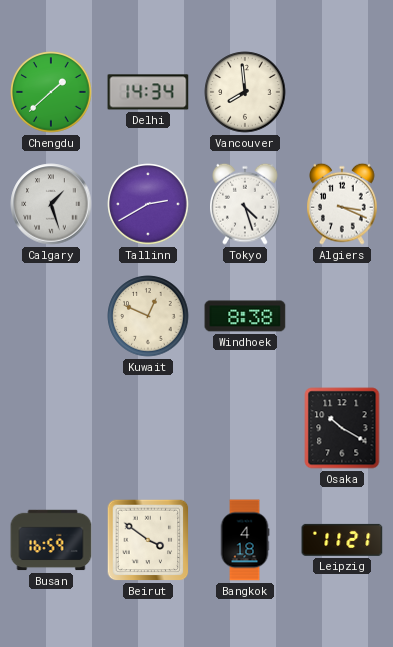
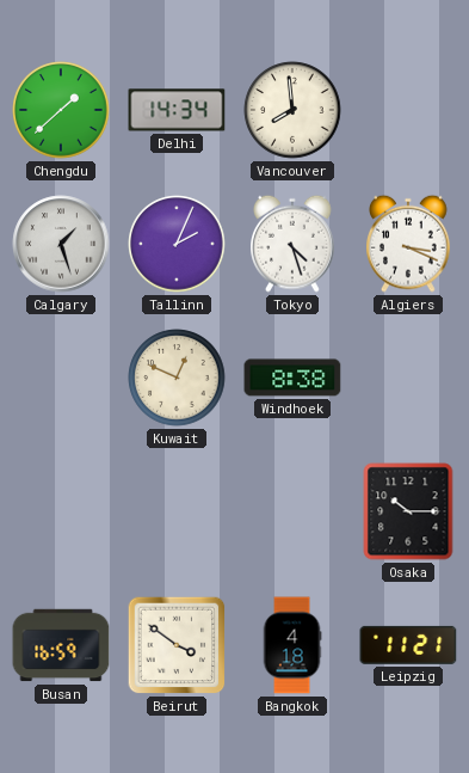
Tallinn: 2:40 -> 2:04 (177, 244)
Osaka: 10:20 -> 10:15 (408, 511)
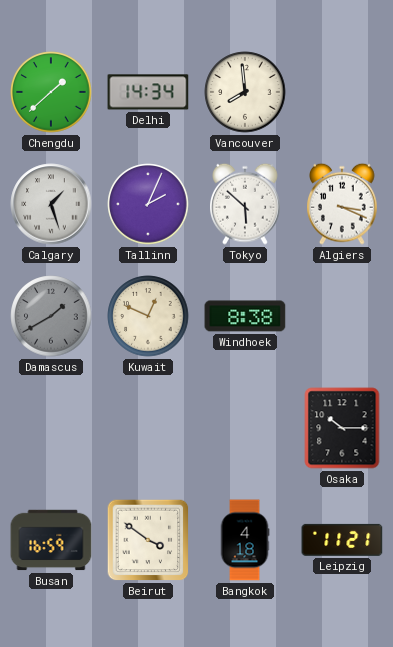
Tokyo: 4:27 -> 5:52 (246, 204)
Damascus: none -> 1:40 (51, 316)
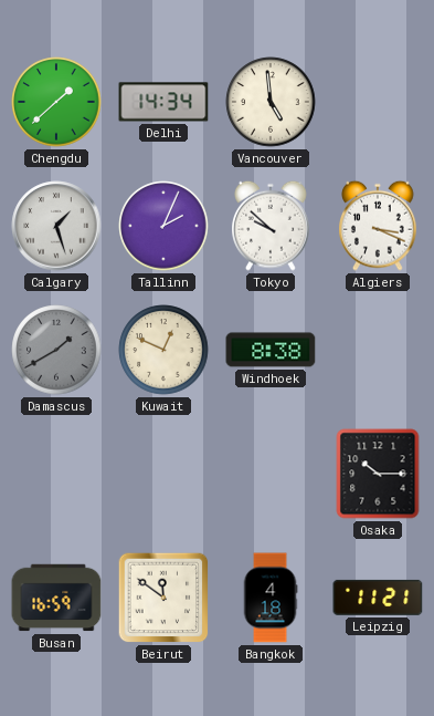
Vancouver: 7:59 -> 4:59 (271, 102)
Tokyo: 5:52 -> 9:52 (272, 226)
Beirut: 3:51 -> 11:51 (163, 598)
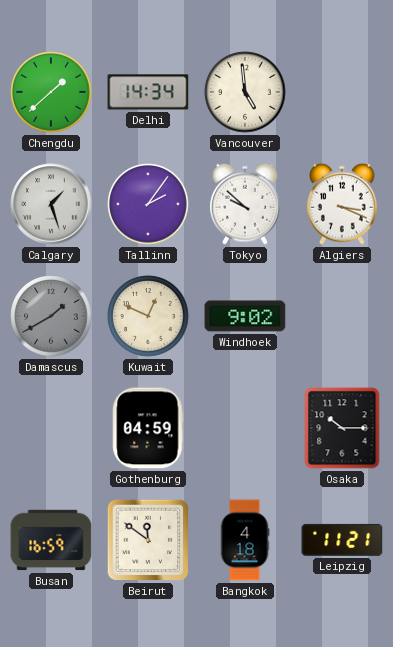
Tallinn: 2:04 -> 2:06 (148, 204)
Windhoek: 8:38 -> 9:02 (245, 316)
Gothenburg: none -> 04:59 (148, 428)
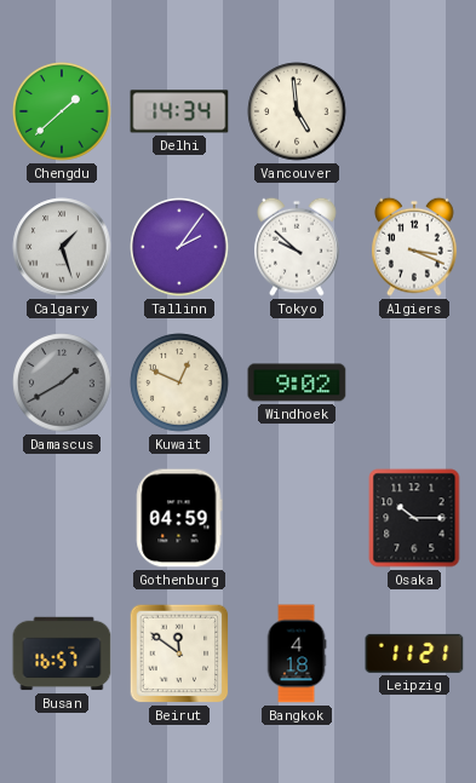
Busan: 16:59 -> 16:57 (62, 654)
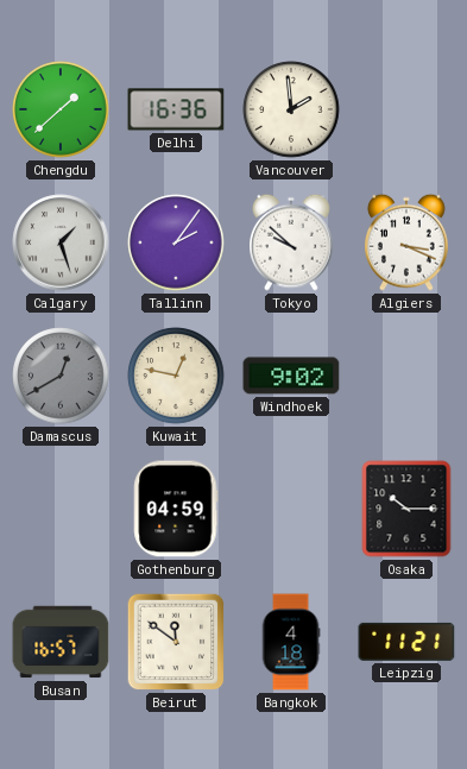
Delhi: 14:34 -> 16:36 (176, 109)
Vancouver: 4:59 -> 1:59 (291, 109)
Damascus: 1:40 -> 12:40 (61, 376)
Kuwait: 12:49 -> 12:47 (176, 376)
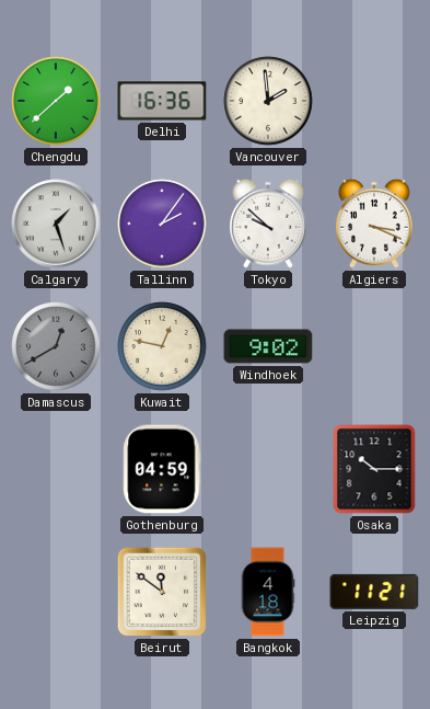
Busan: 16:57 -> none (61, 642)
